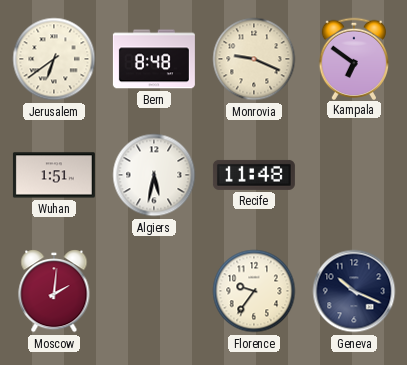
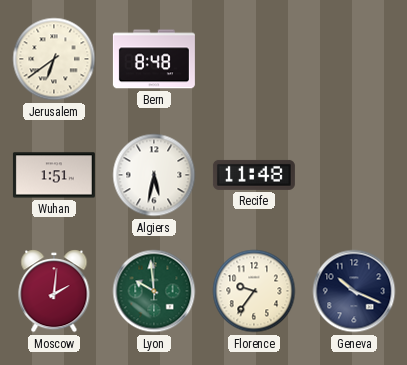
Monrovia: 9:19 -> none (254, 59)
Kampala: 6:51 -> none (354, 58)
Lyon: none -> 9:59 (154, 291)
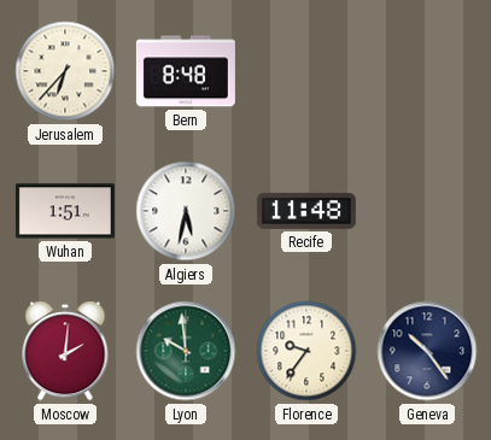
Jerusalem: 6:39 -> 6:37 (65, 71)
Geneva: 10:19 -> 10:24 (427, 351)
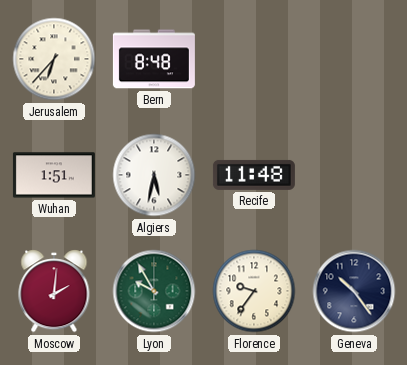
Lyon: 9:59 -> 9:55 (154, 291)
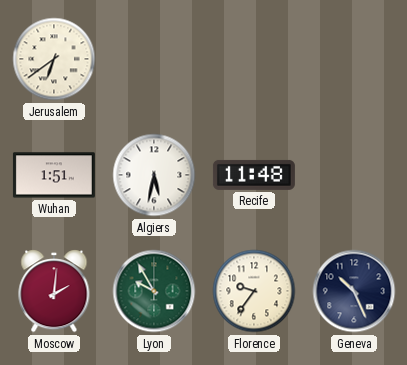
Jerusalem: 6:37 -> 6:39 (54, 59)
Bern: 8:48 -> none (154, 59)
Geneva: 10:24 -> 10:26 (354, 291)
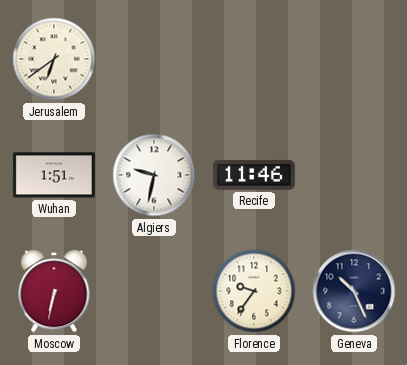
Algiers: 5:32 -> 9:32 (154, 175)
Recife: 11:48 -> 11:46 (254, 175)
Moscow: 2:01 -> 6:32 (54, 291)
Lyon: 9:55 -> none (154, 291)
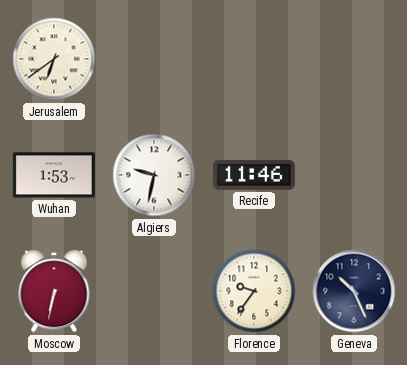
Wuhan: 1:51 -> 1:53 (54, 175)
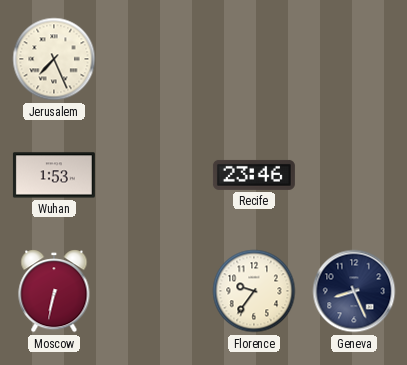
Jerusalem: 6:39 -> 7:26 (54, 59)
Algiers: 9:32 -> none (154, 175)
Recife: 11:46 -> 23:46 (254, 175)
Geneva: 10:26 -> 8:26 (354, 291)
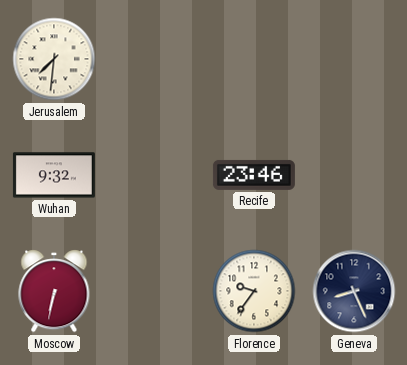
Jerusalem: 7:26 -> 7:31 (54, 59)
Wuhan: 1:53 -> 9:32 (54, 175)
